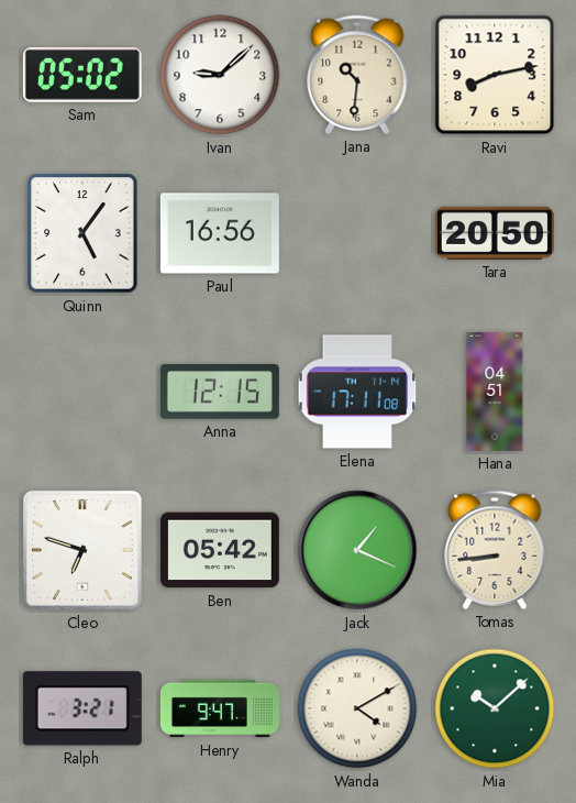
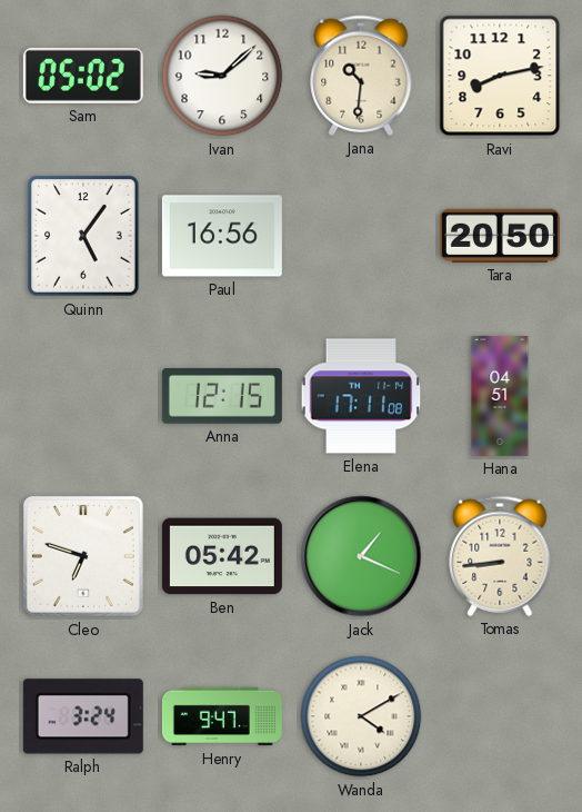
Ralph: 3:21 -> 3:24 (83, 716)
Mia: 10:08 -> none (495, 708)
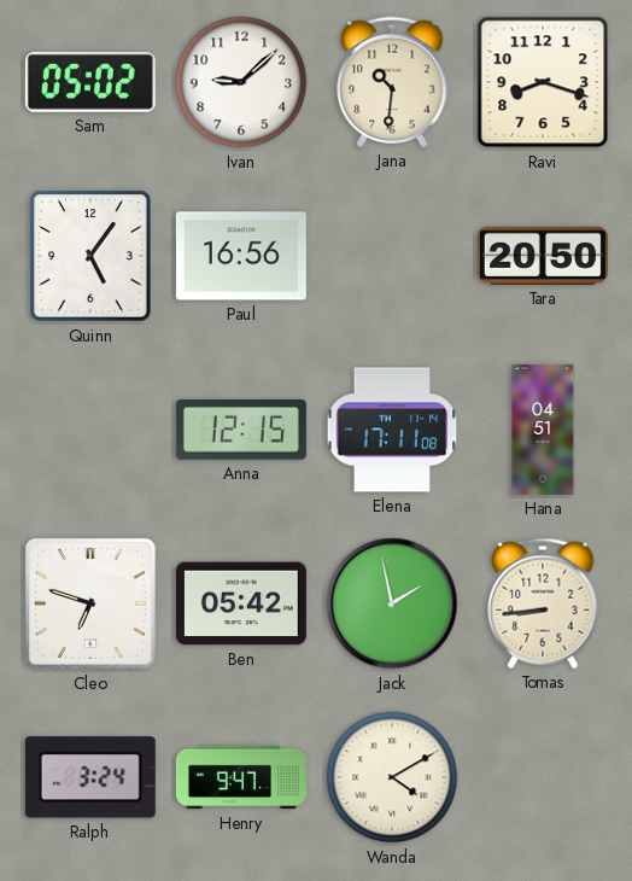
Ravi: 8:13 -> 8:18 (543, 82)
Jack: 1:19 -> 1:58 (392, 603)
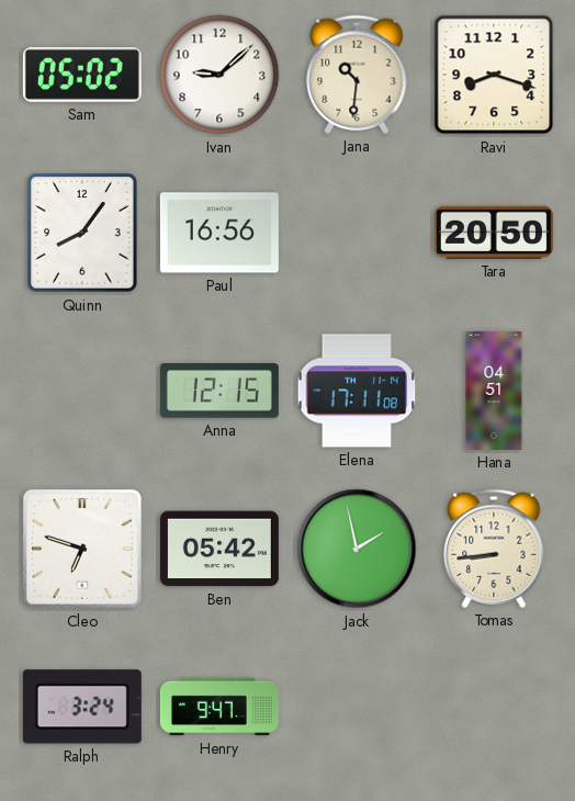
Quinn: 5:06 -> 8:06 (82, 233)
Wanda: 4:10 -> none (392, 777)
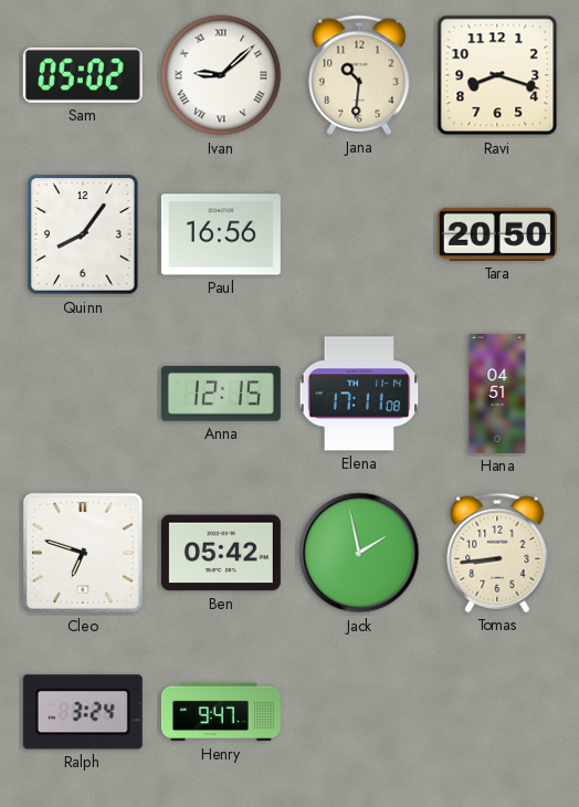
Ivan numerals: Arabic -> Roman (221, 75)
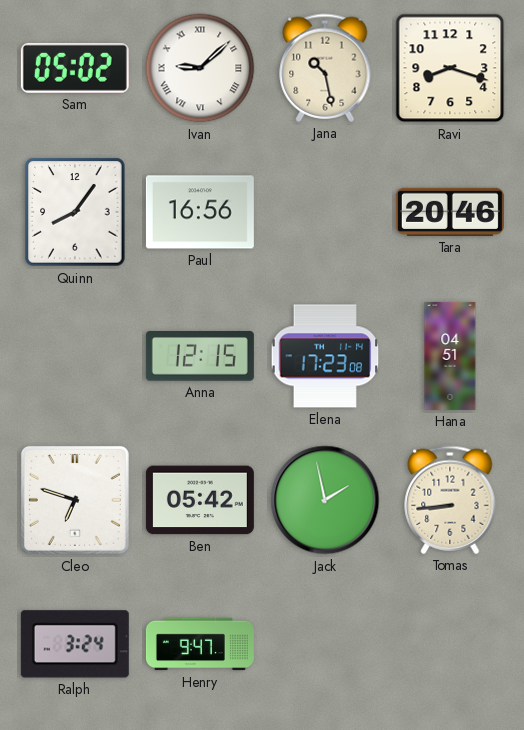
Jana: 10:31 -> 10:28 (325, 68)
Tara: 20:50 -> 20:46 (450, 212)
Elena: 17:11 -> 17:23 (325, 356)
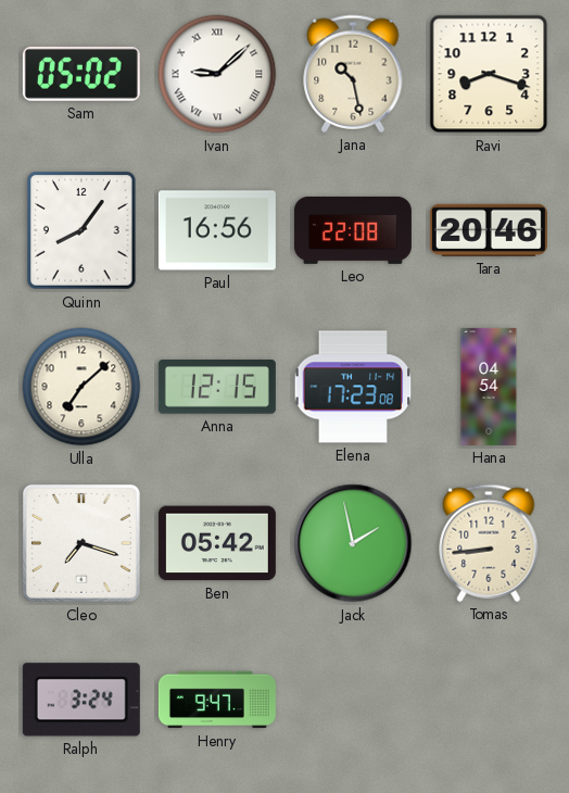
Leo: none -> 22:08 (353, 230)
Ulla: none -> 7:08 (81, 387)
Hana: 04:51 -> 04:54 (489, 387)
Cleo: 6:48 -> 7:18 (81, 543)
